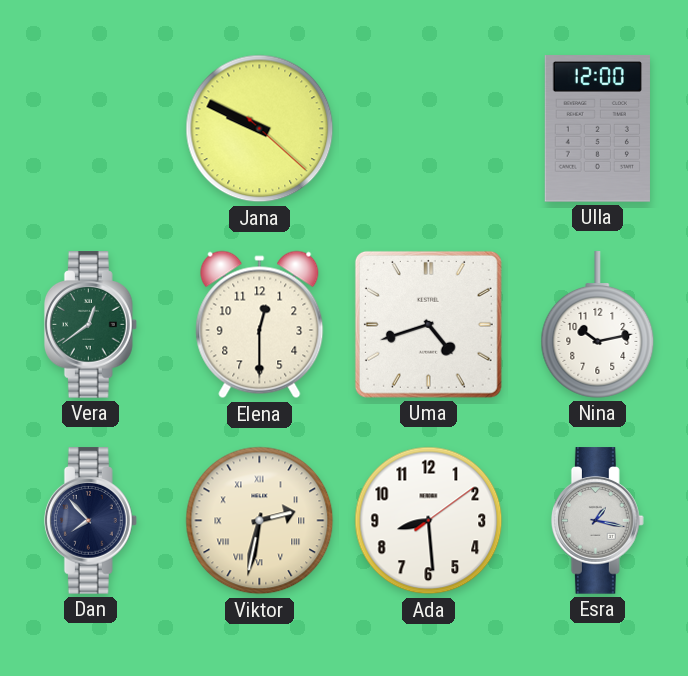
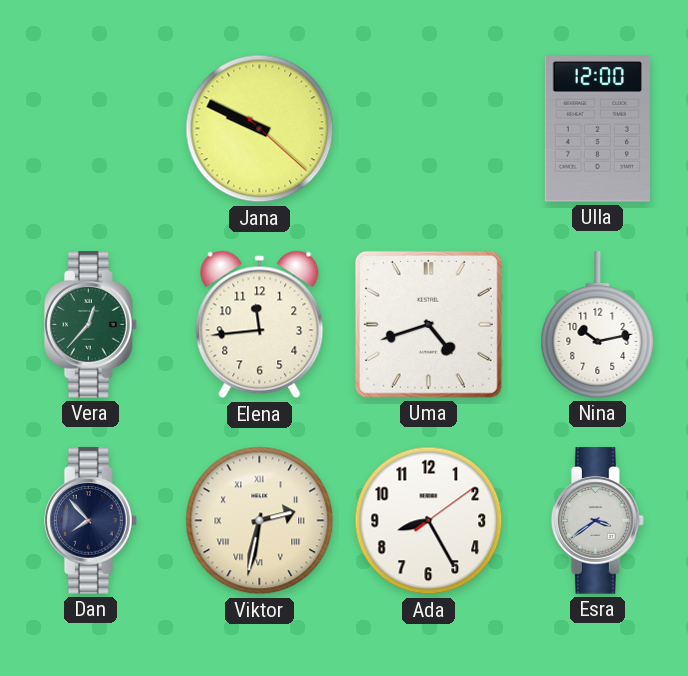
Vera: 12:39 -> 12:37 (90, 325)
Elena: 12:30 -> 11:44 (260, 325)
Ada: 8:29 -> 8:25 (429, 521)
Esra: 1:17 -> 3:39 (597, 521)
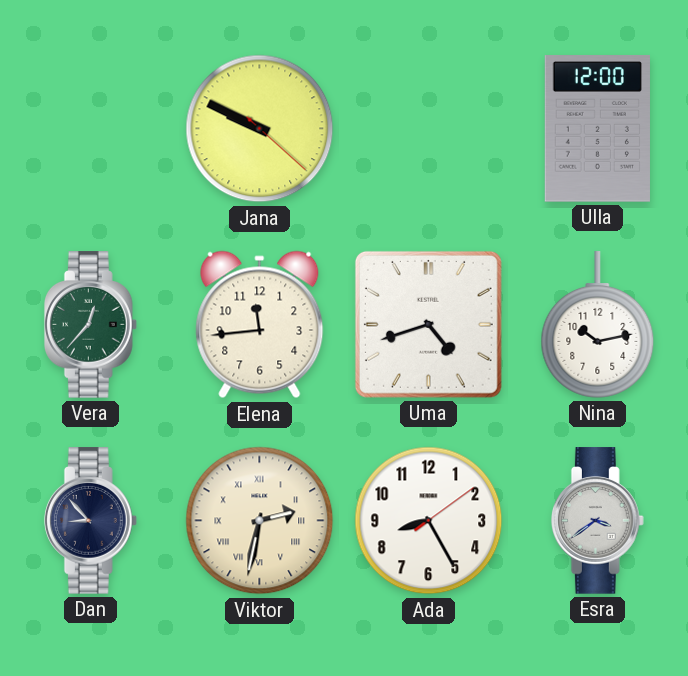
Dan: 7:53 -> 8:53 (90, 521)
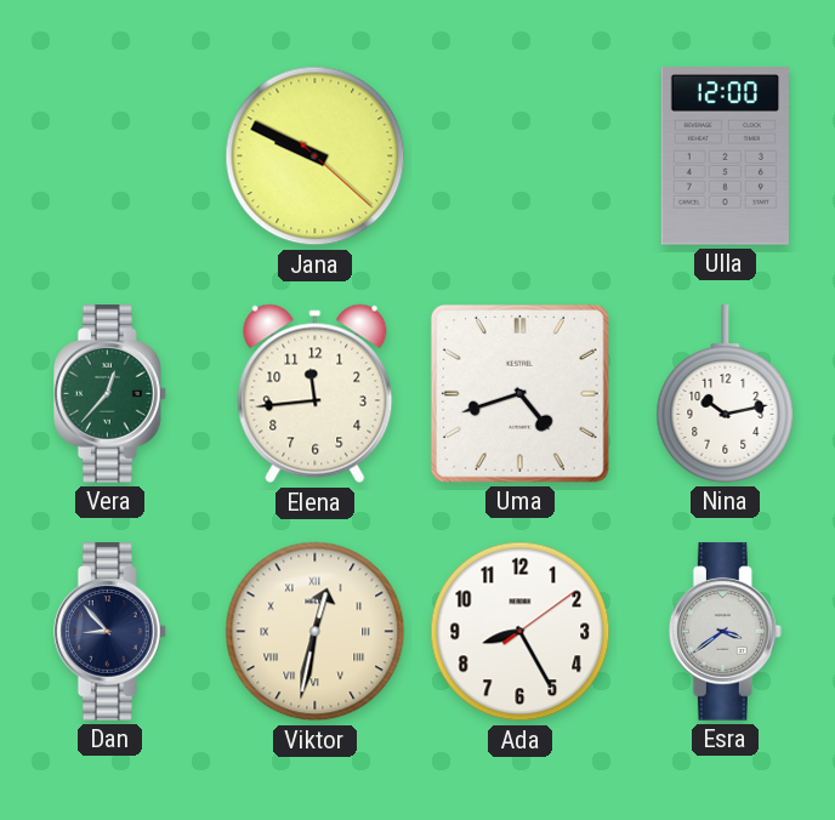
Viktor: 2:32 -> 12:32 (316, 632)
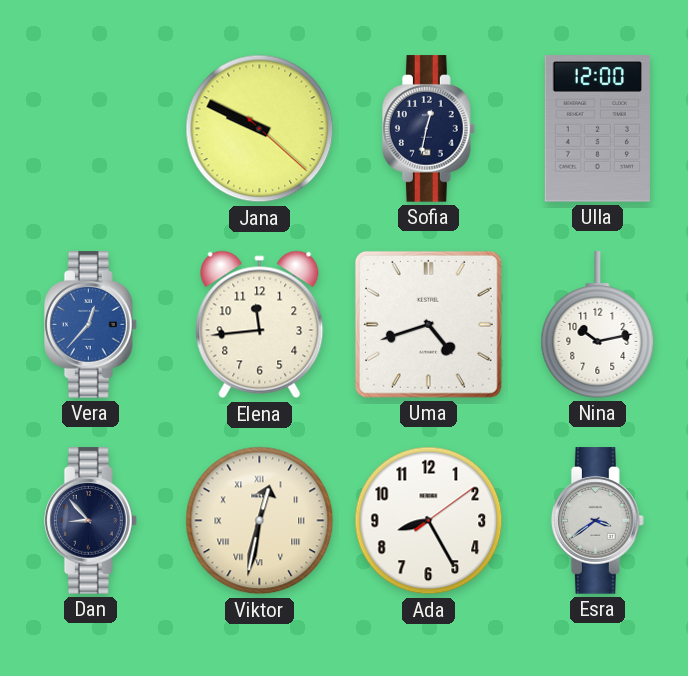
Sofia: none -> 12:32 (428, 129)
Vera dial: green -> blue (90, 325)
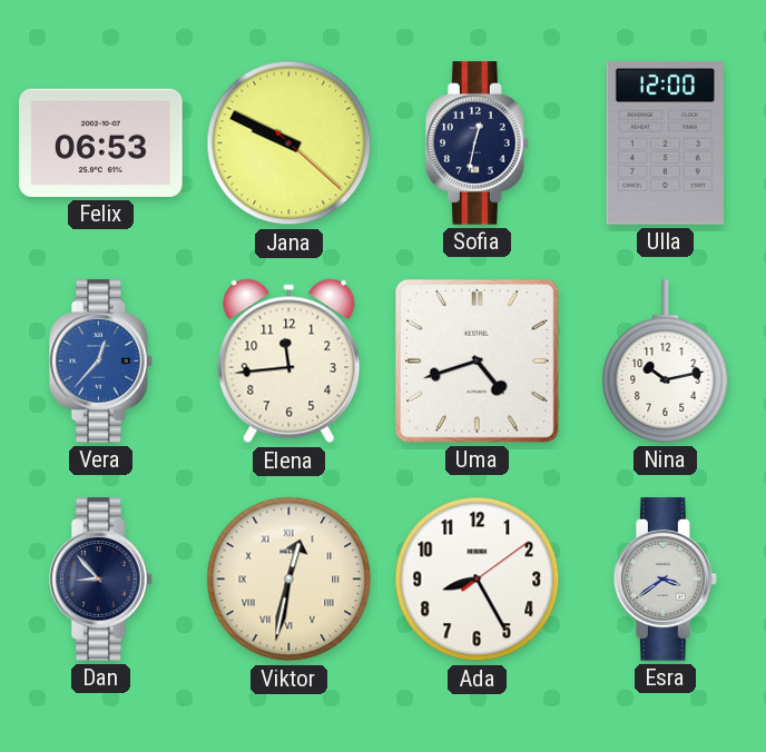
Felix: none -> 06:53 (101, 142)
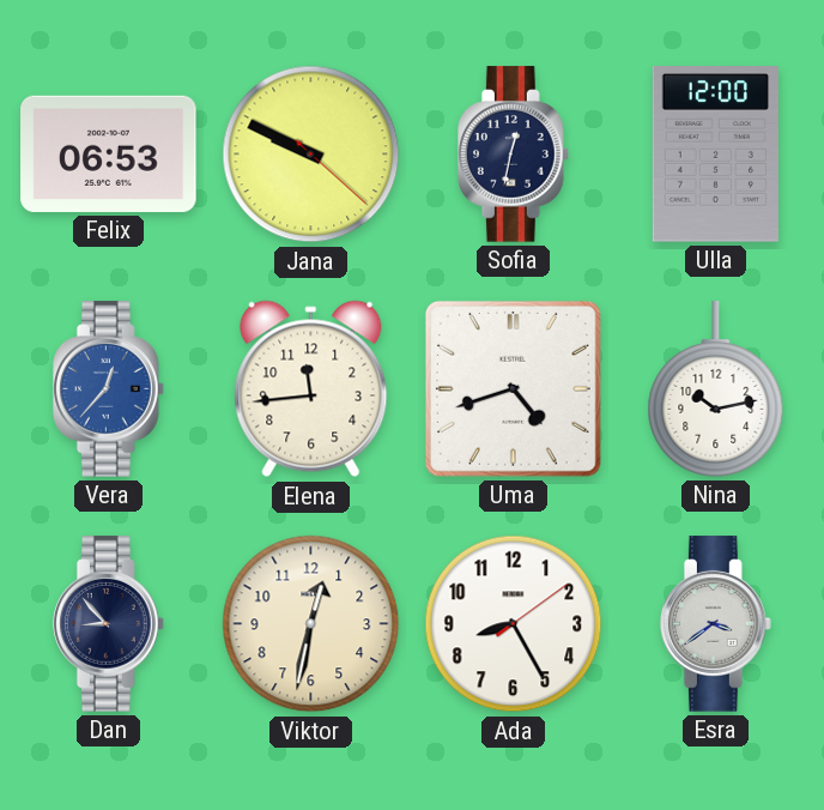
Viktor numerals: Roman -> Arabic (311, 624)
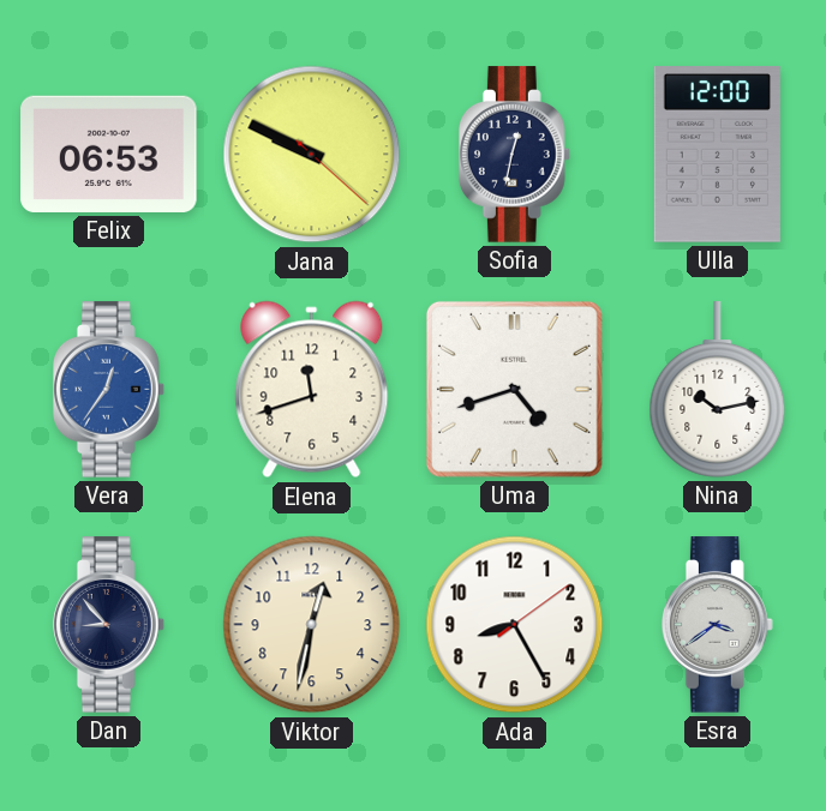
Vera: 12:37 -> 12:36 (108, 390)
Elena: 11:44 -> 11:42 (312, 390)
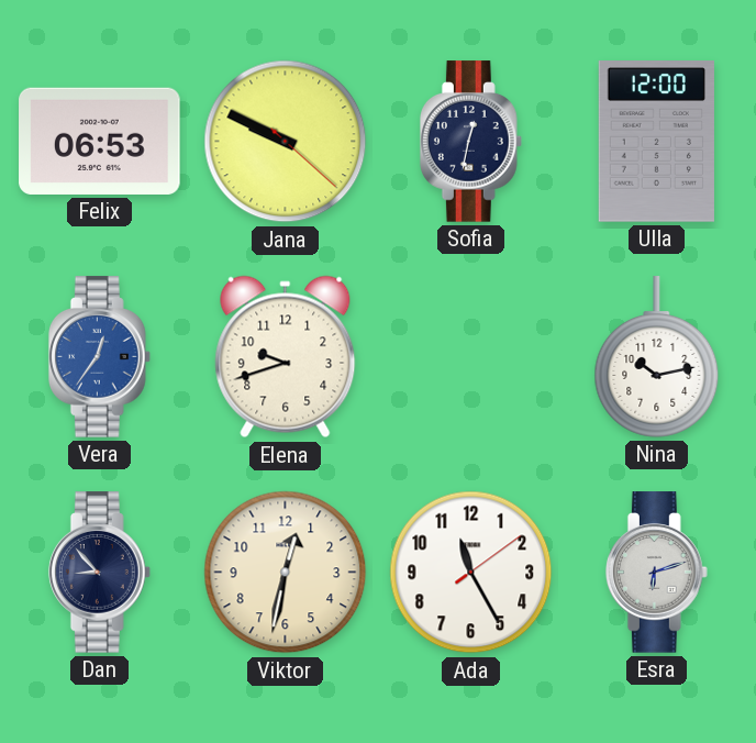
Elena: 11:42 -> 9:42 (286, 357)
Uma: 4:42 -> none (514, 389)
Ada: 8:25 -> 11:25 (471, 573)
Esra: 3:39 -> 6:12 (656, 573)
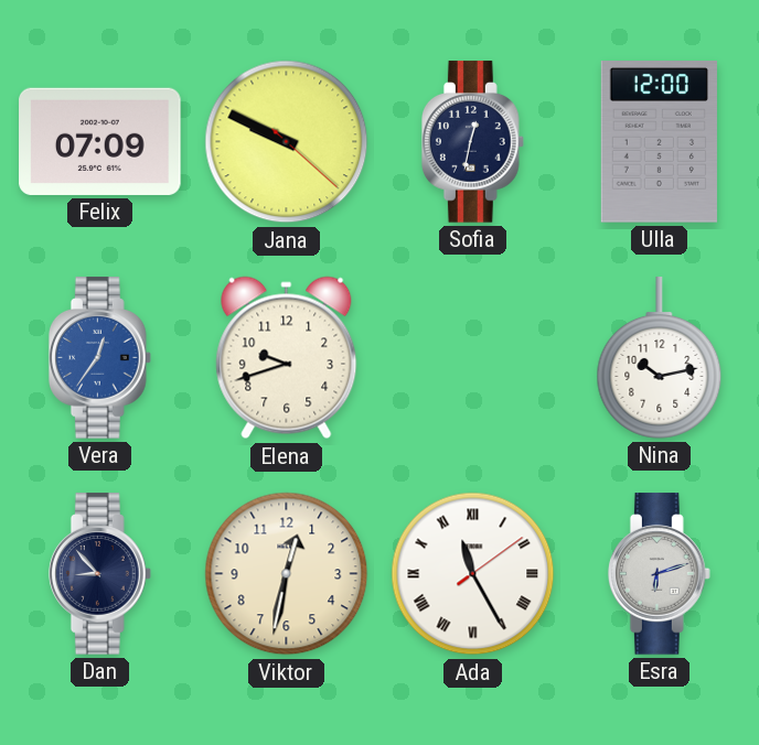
Felix: 06:53 -> 07:09 (100, 141)
Ada numerals: Arabic -> Roman (473, 574)
